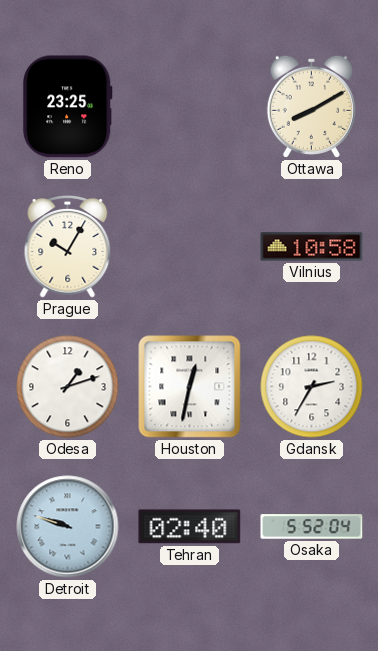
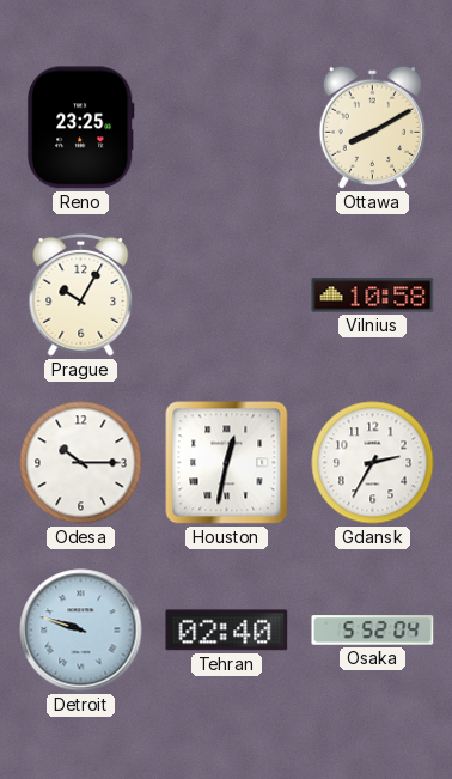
Odesa: 1:12 -> 10:15 (81, 463)
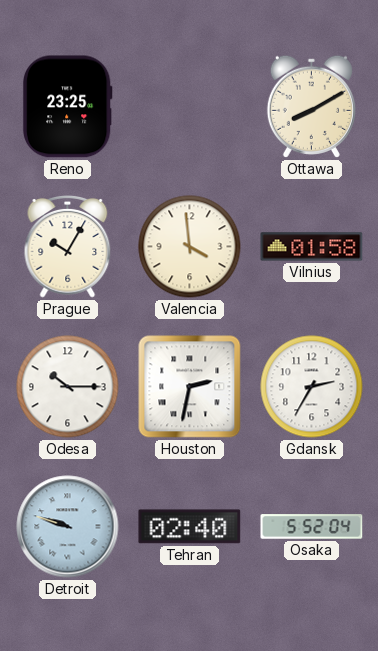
Valencia: none -> 3:59 (190, 247)
Vilnius: 10:58 -> 01:58 (312, 247)
Houston: 12:32 -> 2:32 (190, 387)
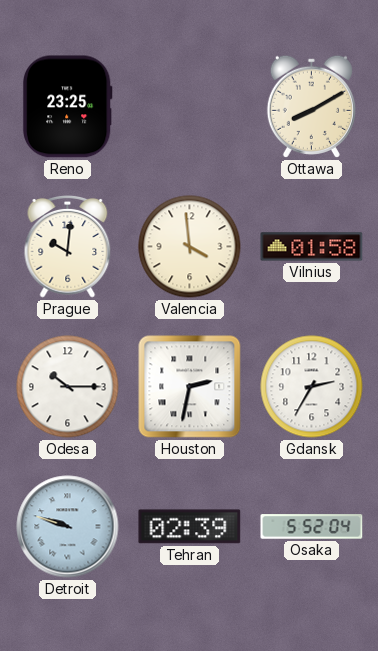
Prague: 10:05 -> 10:01 (68, 247)
Tehran: 02:40 -> 02:39 (190, 527)
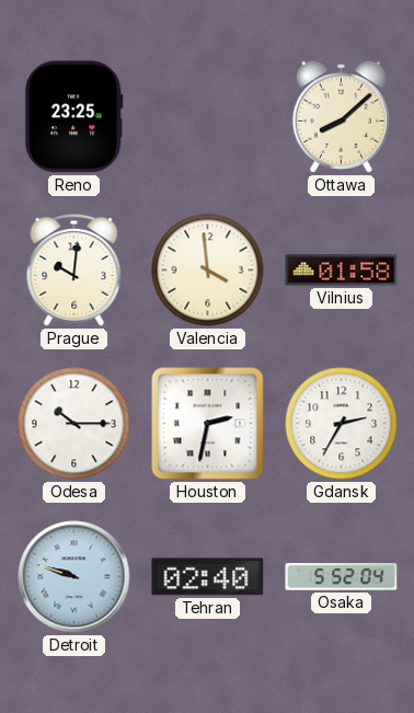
Ottawa: 8:10 -> 8:08 (341, 116)
Tehran: 02:39 -> 02:40 (208, 577)
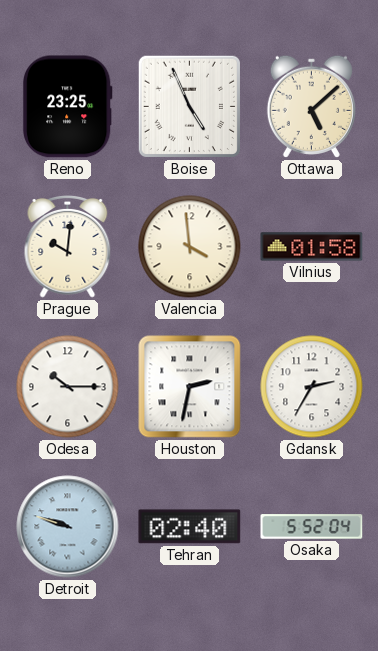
Boise: none -> 4:56 (189, 106)
Ottawa: 8:08 -> 5:08 (311, 106)
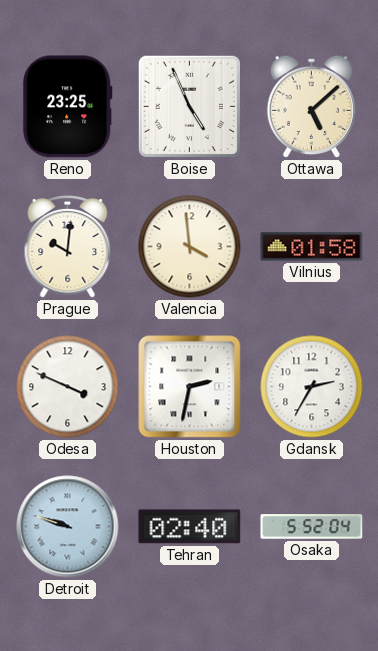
Odesa: 10:15 -> 3:49 (68, 387)
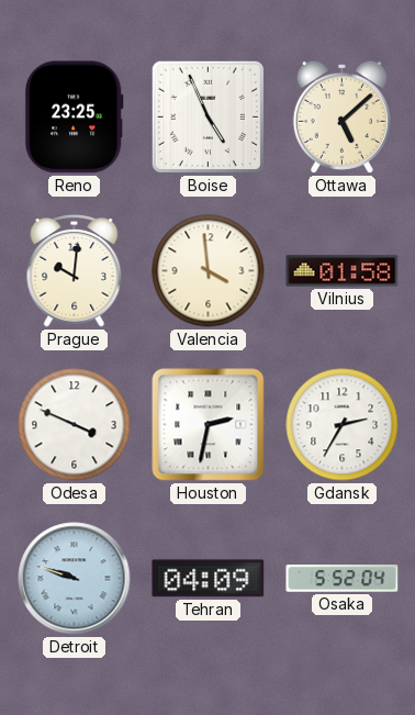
Tehran: 02:40 -> 04:09 (209, 579)
